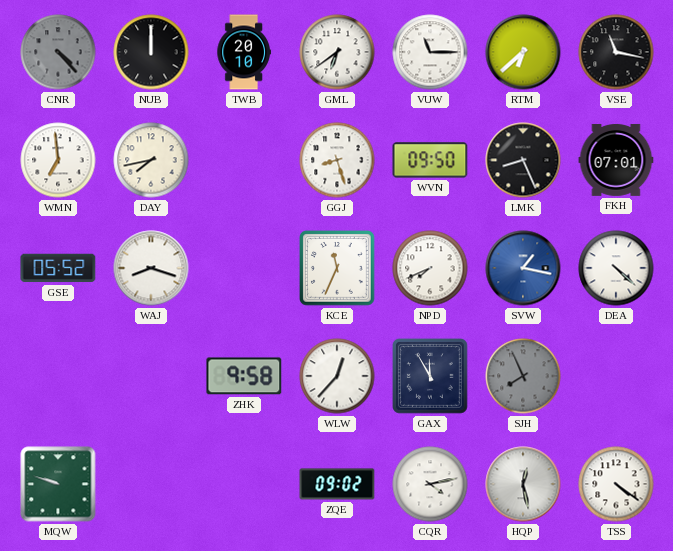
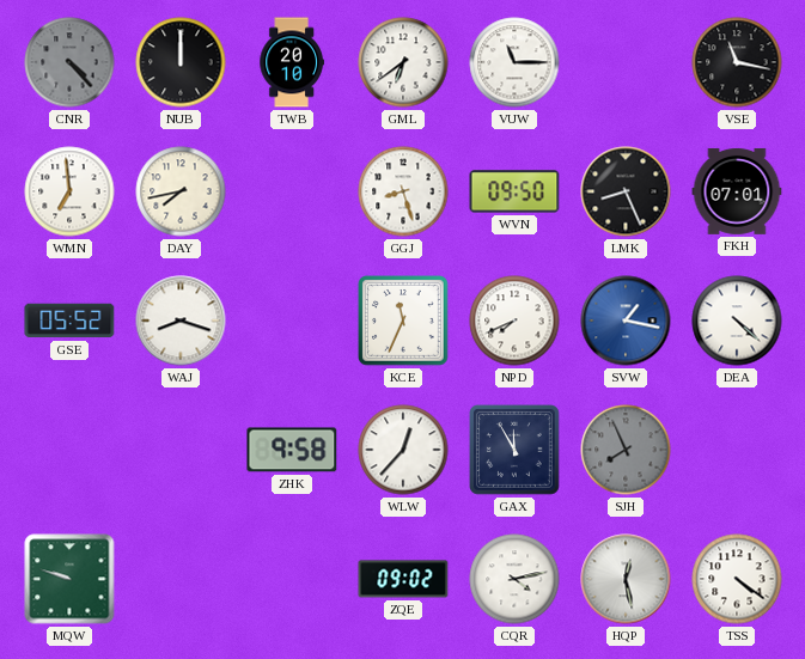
RTM: 6:38 -> none (523, 52)
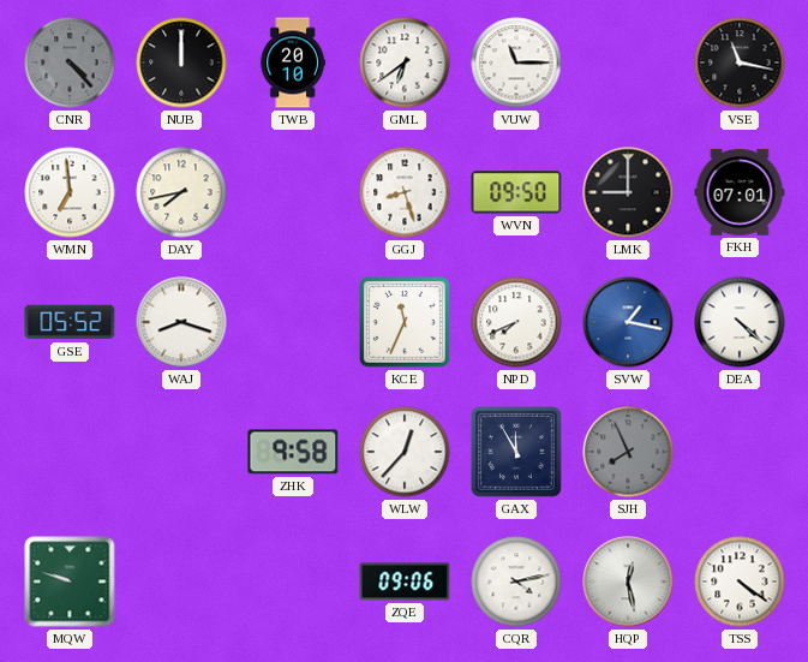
LMK: 8:26 -> 9:00 (628, 192)
ZQE: 09:02 -> 09:06 (405, 582)
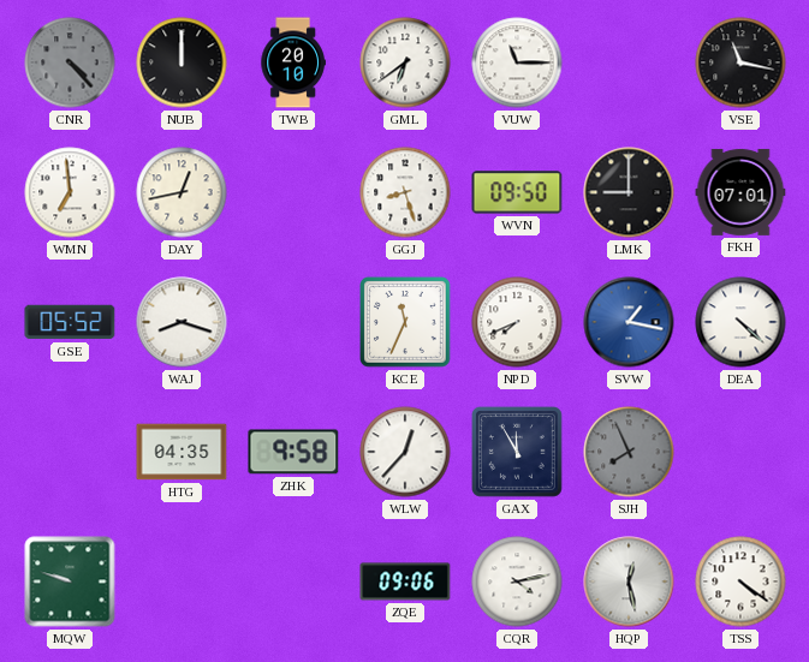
DAY: 7:43 -> 12:43 (182, 192)
HTG: none -> 04:35 (182, 452)
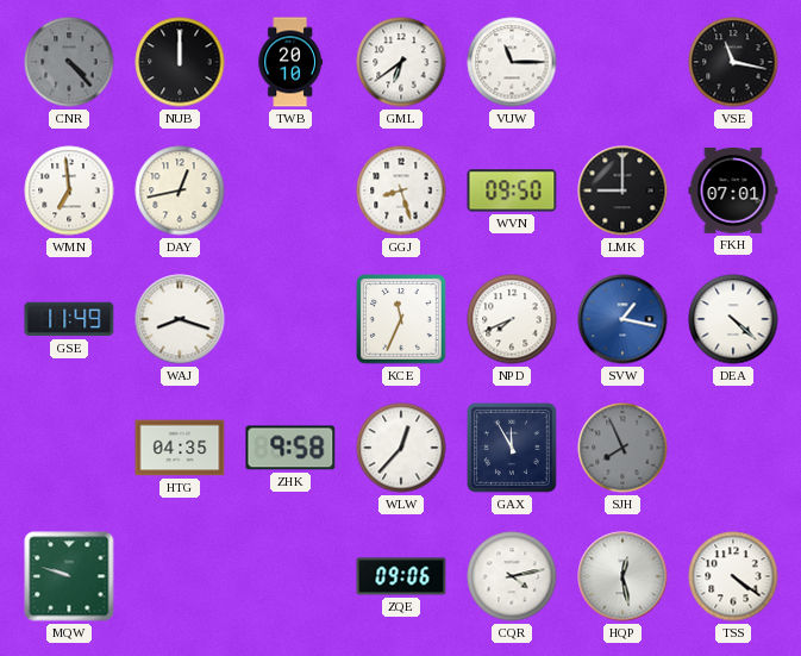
GSE: 05:52 -> 11:49 (69, 319)
